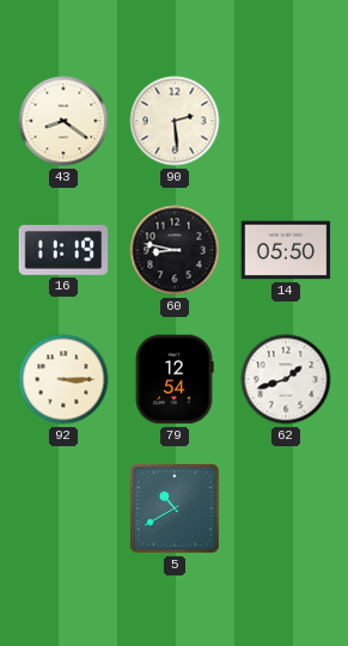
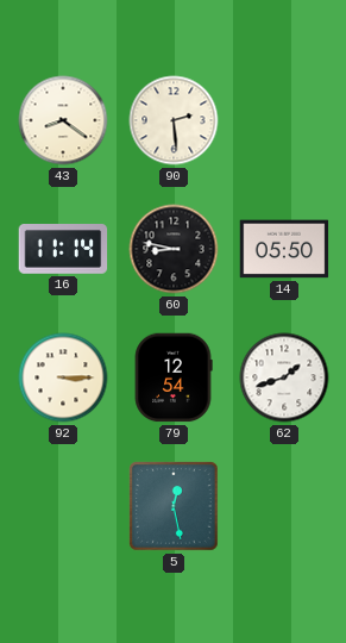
16: 11:19 -> 11:14 (63, 250)
5: 10:40 -> 12:28 (174, 506)
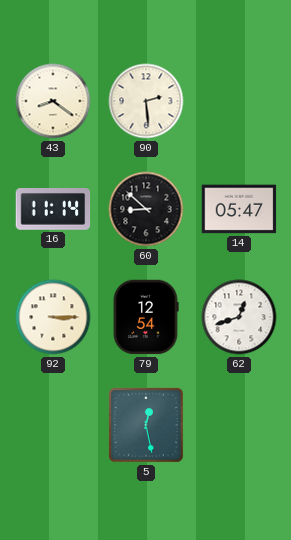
60: 8:47 -> 8:52 (146, 209)
14: 05:50 -> 05:47 (239, 209)
62: 1:42 -> 12:42 (239, 317)
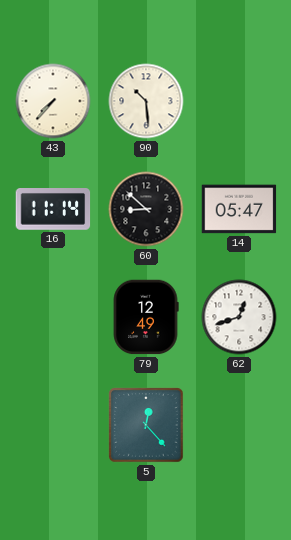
43: 8:21 -> 7:37 (53, 101)
90: 2:29 -> 10:29 (146, 101)
92: 3:15 -> none (53, 317)
79: 12:54 -> 12:49 (146, 317)
5: 12:28 -> 12:23 (146, 425)
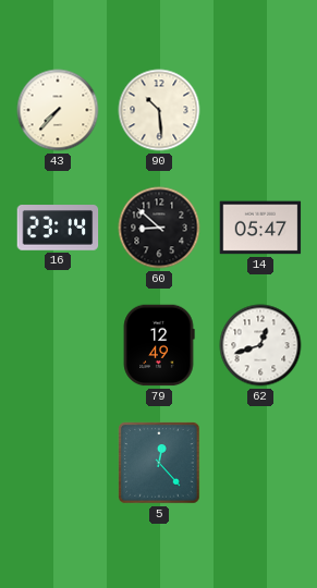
16: 11:14 -> 23:14 (58, 229)
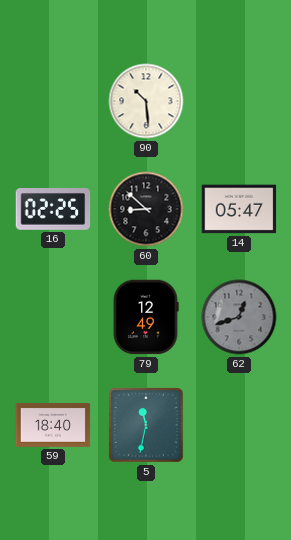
43: 7:37 -> none (58, 110)
16: 23:14 -> 02:25 (53, 210)
62 dial: white -> grey (239, 317)
59: none -> 18:40 (53, 426)
5: 12:23 -> 11:32 (146, 425)
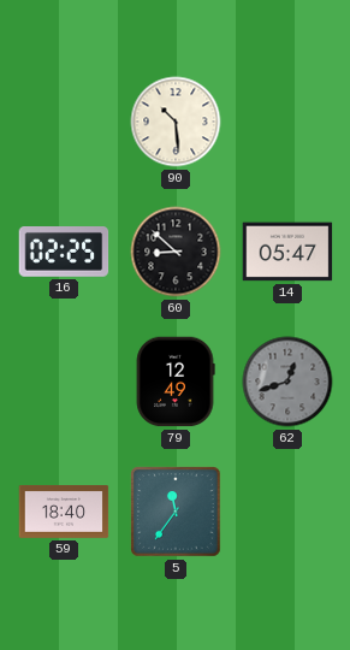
5: 11:32 -> 11:36 (176, 512)
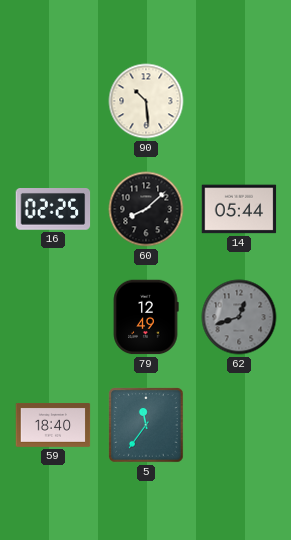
60: 8:52 -> 8:08 (146, 209)
14: 05:47 -> 05:44 (239, 209)
